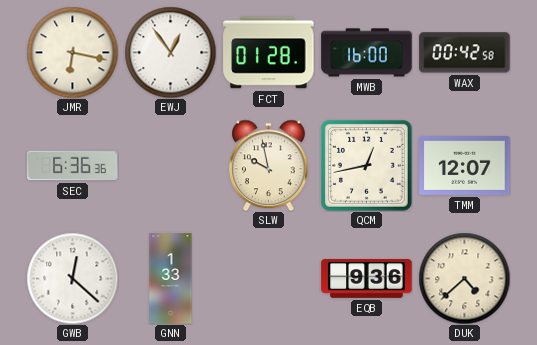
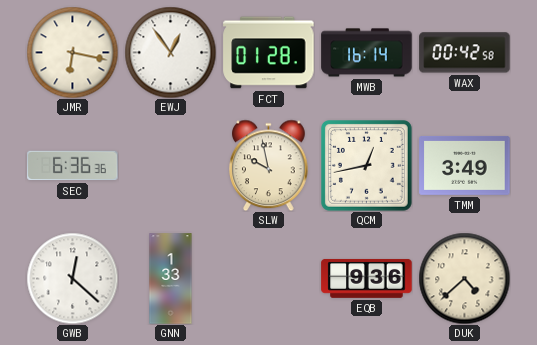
MWB: 16:00 -> 16:14 (367, 53)
TMM: 12:07 -> 3:49 (465, 165)
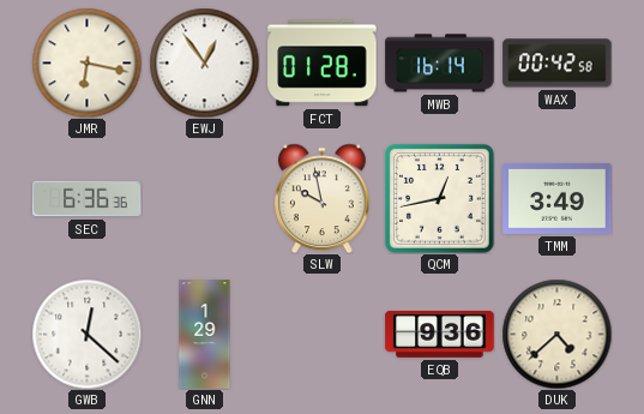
GNN: 1:33 -> 1:29 (205, 335)
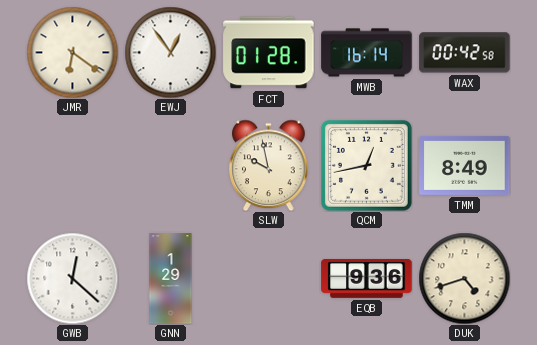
JMR: 6:17 -> 6:21 (72, 52)
SEC: 6:36 -> none (88, 199)
TMM: 3:49 -> 8:49 (465, 165)
DUK: 4:38 -> 4:42 (464, 278)
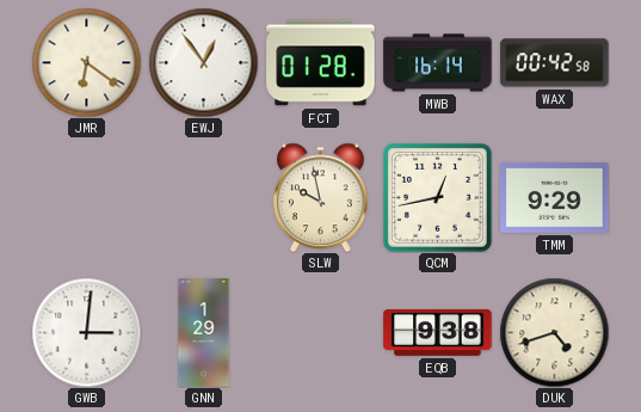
TMM: 8:49 -> 9:29 (555, 197)
GWB: 12:22 -> 3:01 (86, 332)
EQB: 9:36 -> 9:38 (438, 332)
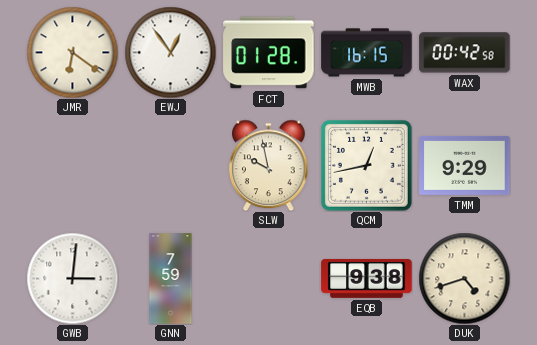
MWB: 16:14 -> 16:15 (367, 53)
GNN: 1:29 -> 7:59 (171, 279)
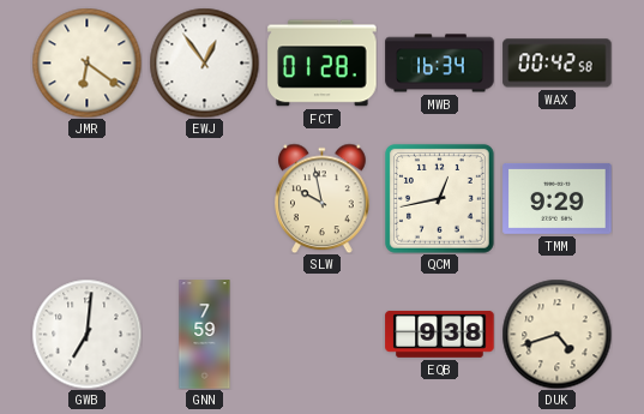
MWB: 16:15 -> 16:34 (440, 64)
GWB: 3:01 -> 7:01 (86, 334)
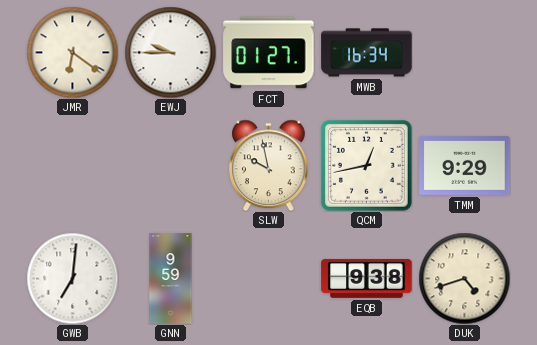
EWJ: 12:54 -> 9:45 (170, 52)
FCT: 01:28 -> 01:27 (269, 53)
WAX: 00:42 -> none (558, 64)
GNN: 7:59 -> 9:59 (171, 279)
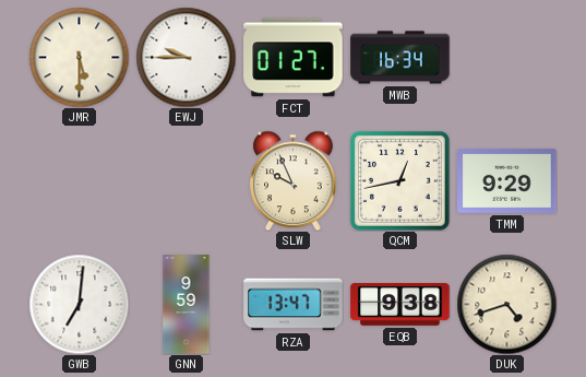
JMR: 6:21 -> 5:30 (79, 57)
SLW: 9:58 -> 9:56 (294, 180)
RZA: none -> 13:47 (294, 305)
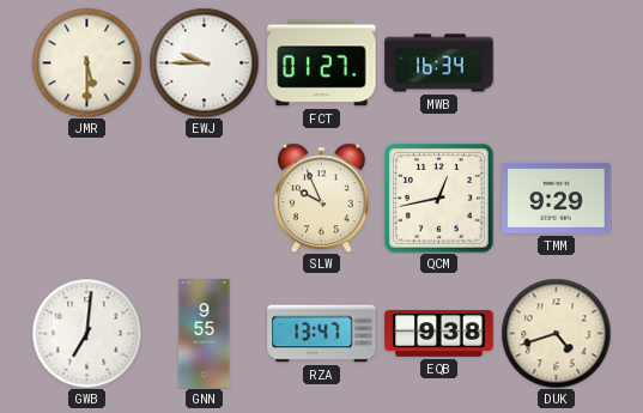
GNN: 9:59 -> 9:55 (205, 334)
